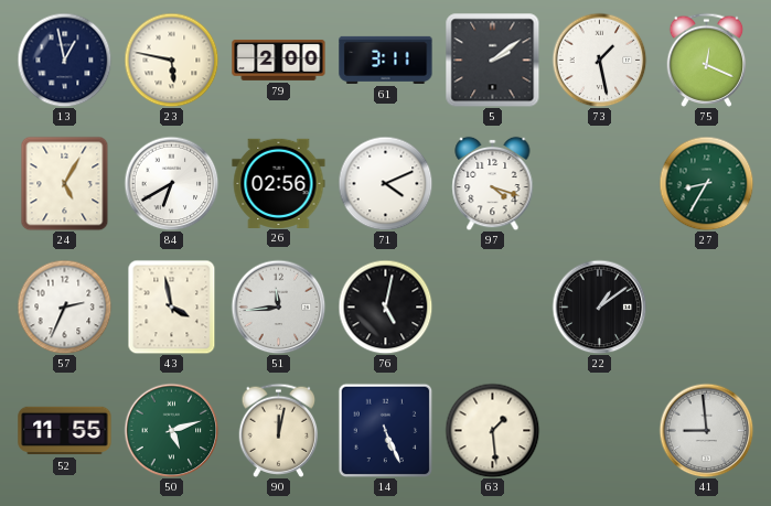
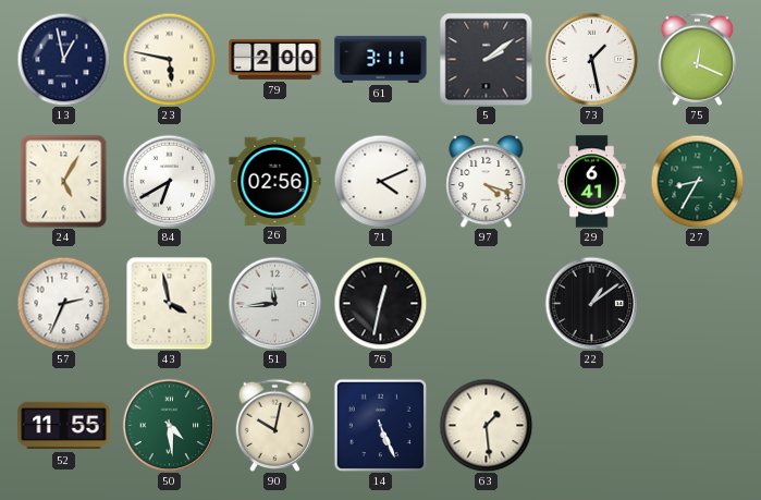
29: none -> 6:41 (592, 182)
76: 5:02 -> 12:32 (380, 303)
50: 5:12 -> 4:29 (169, 425)
90: 12:02 -> 10:02 (275, 425)
41: 8:59 -> none (706, 430)
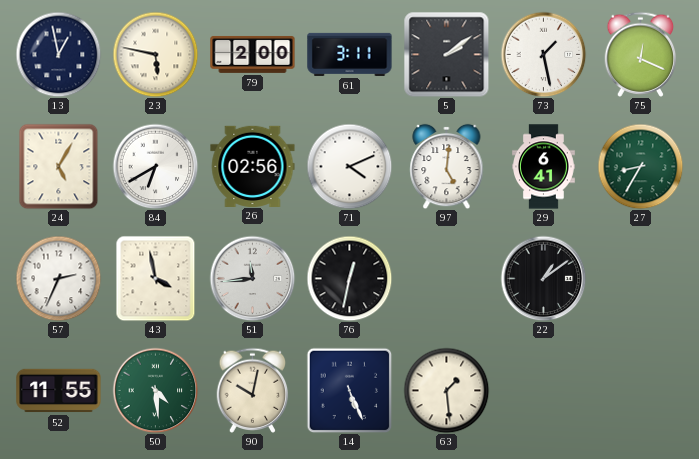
97: 4:18 -> 5:01 (447, 166)
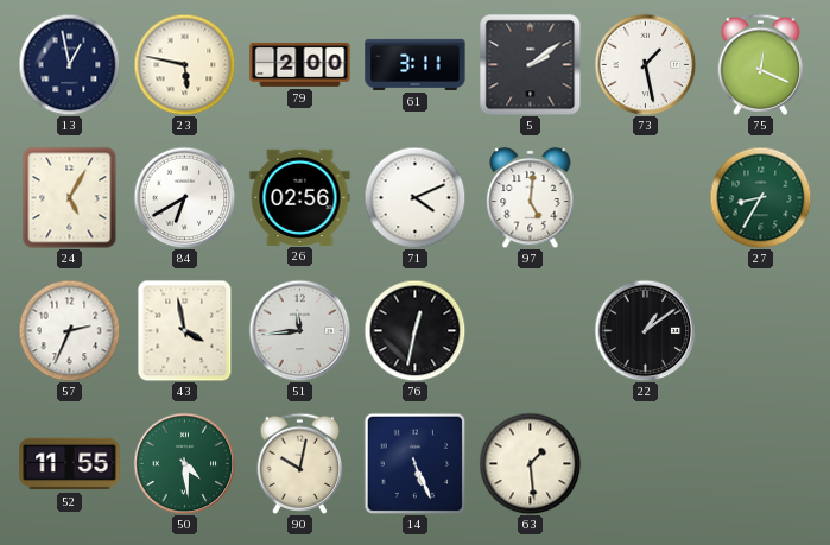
29: 6:41 -> none (544, 167)
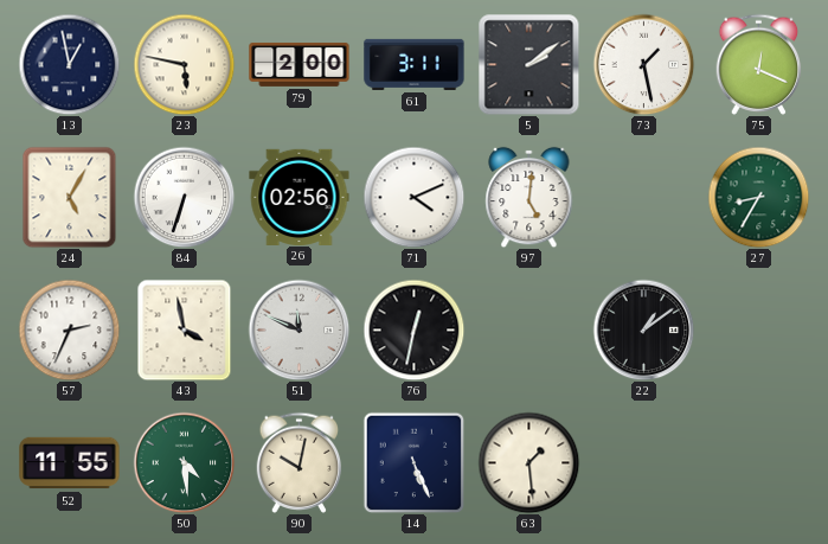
84: 6:40 -> 6:33 (184, 197)
51: 11:44 -> 11:49 (299, 329)
